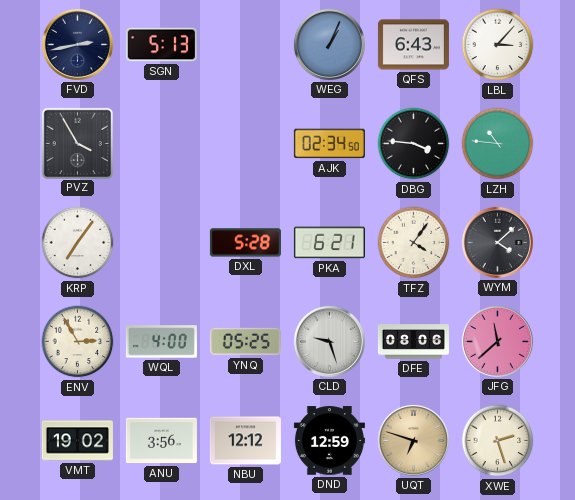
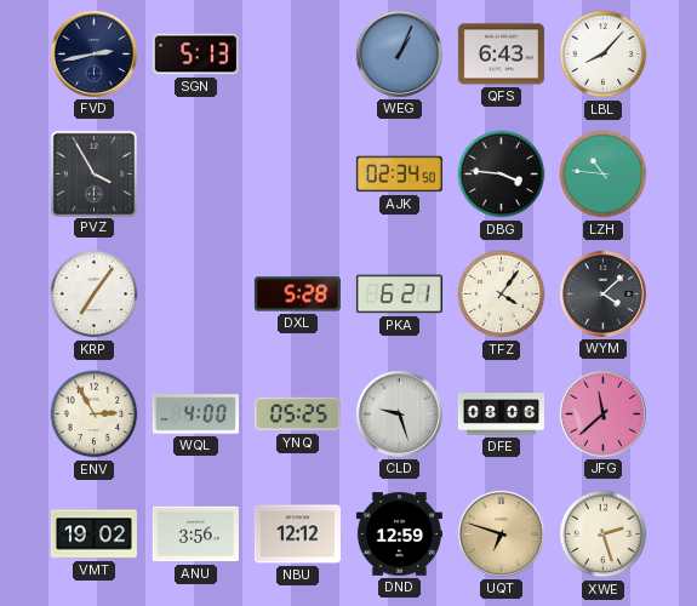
LBL: 3:07 -> 8:07 (604, 55)
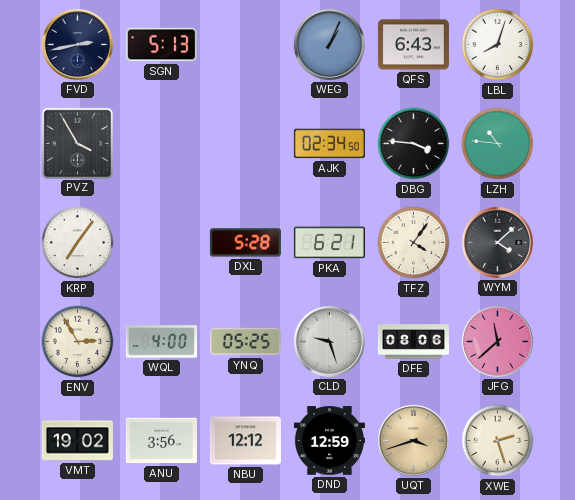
LBL: 8:07 -> 8:03 (498, 45)
UQT: 6:48 -> 3:42 (413, 440)
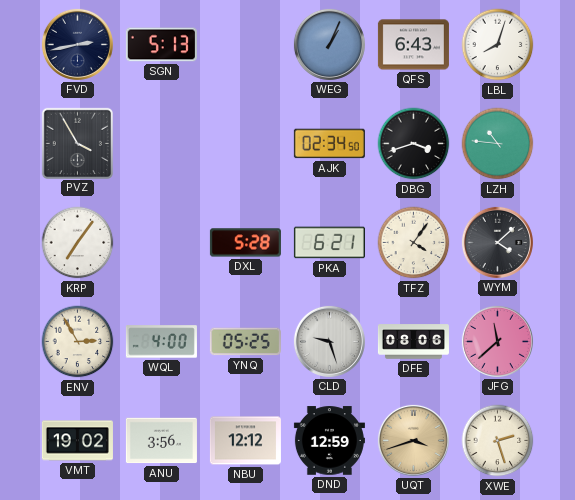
DBG: 3:46 -> 3:42 (414, 144)
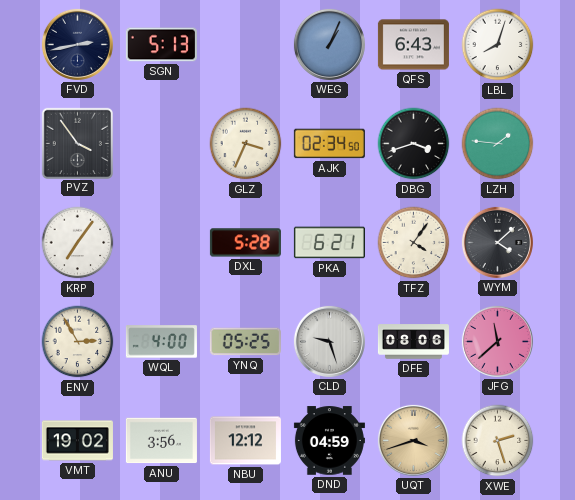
PVZ: 3:55 -> 3:54 (77, 143)
GLZ: none -> 3:34 (246, 144)
LZH: 10:46 -> 1:46 (498, 144)
DND: 12:59 -> 04:59 (329, 441)
